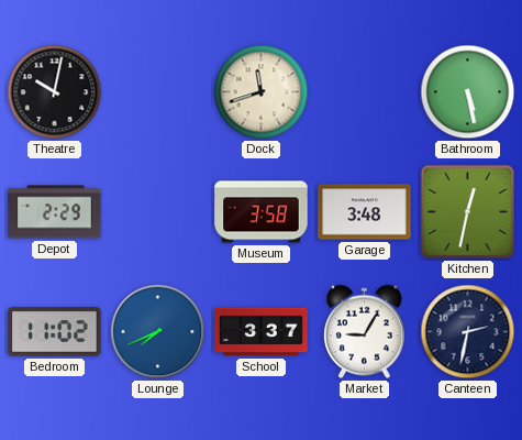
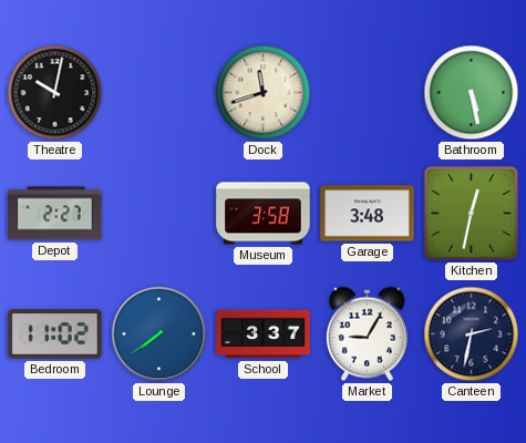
Depot: 2:29 -> 2:27 (55, 214)
Lounge: 7:41 -> 7:39 (159, 334)
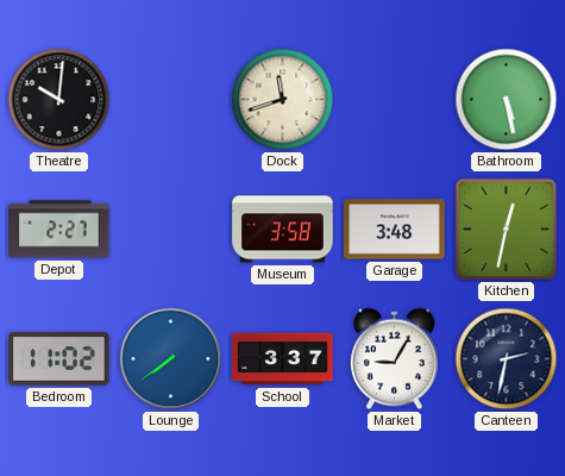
Theatre: 10:02 -> 10:01 (59, 100)
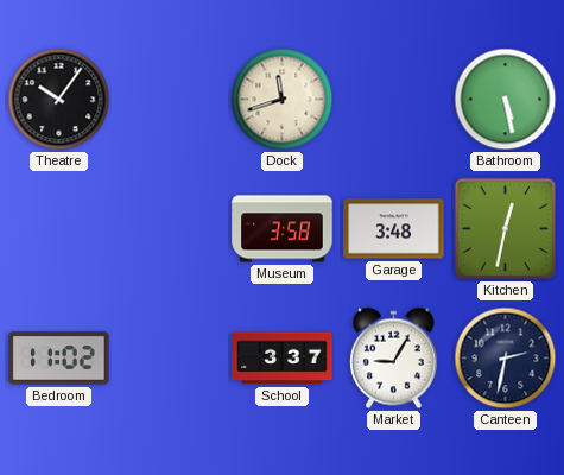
Theatre: 10:01 -> 10:06 (59, 100)
Depot: 2:27 -> none (59, 230)
Lounge: 7:39 -> none (171, 359)
